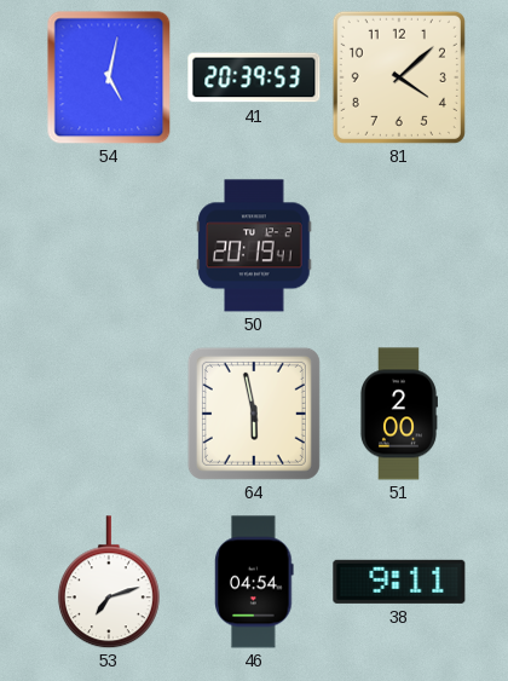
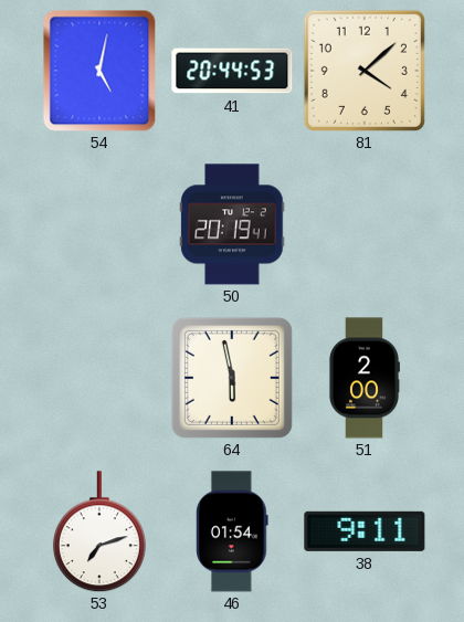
41: 20:39 -> 20:44 (232, 71)
46: 04:54 -> 01:54 (232, 531)
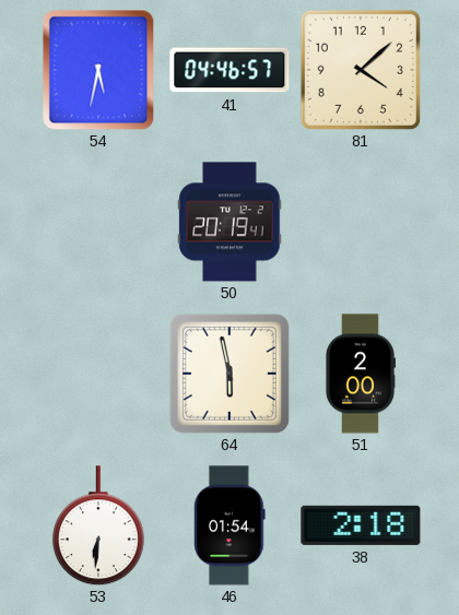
54: 5:02 -> 5:32 (98, 70)
41: 20:44 -> 04:46 (229, 70)
53: 7:12 -> 6:31 (98, 525)
38: 9:11 -> 2:18 (361, 525)
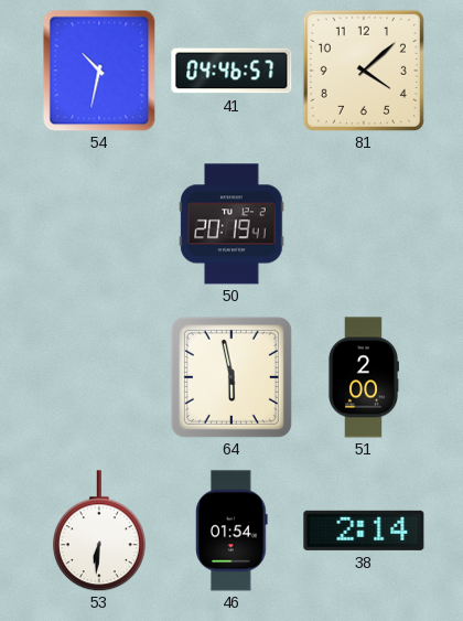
54: 5:32 -> 10:32 (99, 71)
38: 2:18 -> 2:14 (364, 531)
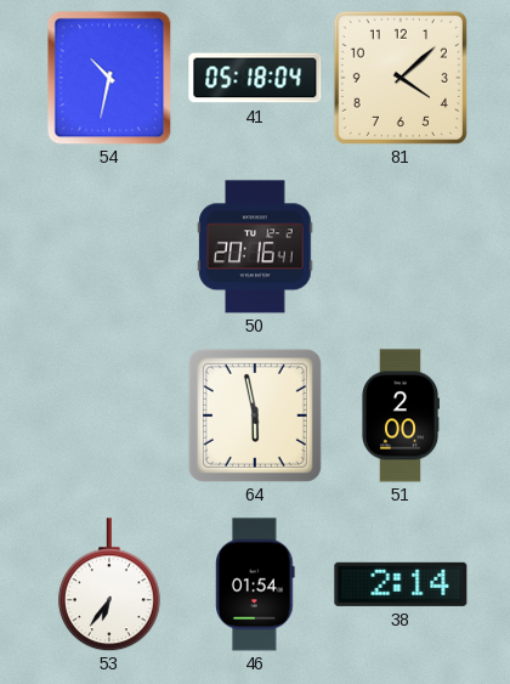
41: 04:46 -> 05:18 (255, 78)
50: 20:19 -> 20:16 (255, 247)
53: 6:31 -> 6:36 (109, 584)
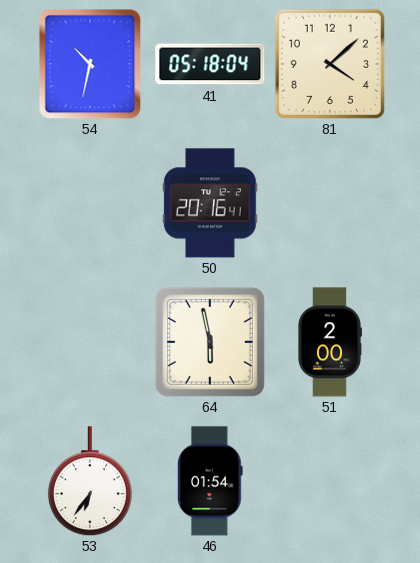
38: 2:14 -> none (401, 584)
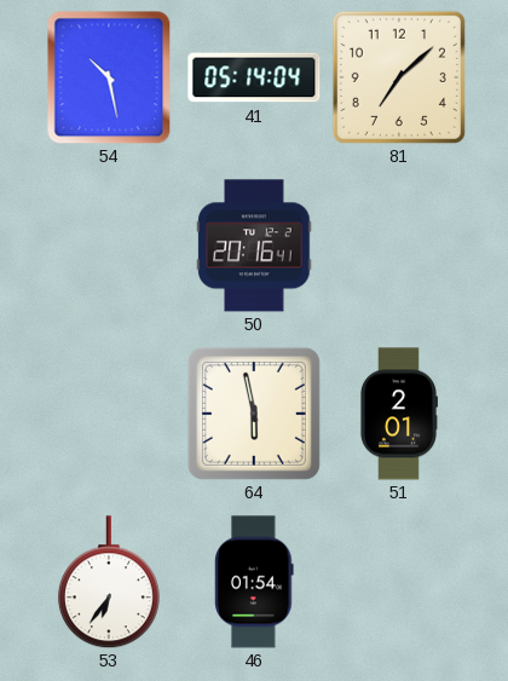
54: 10:32 -> 10:28 (109, 77)
41: 05:18 -> 05:14 (254, 77)
81: 4:08 -> 7:08 (399, 77)
51: 2:00 -> 2:01 (398, 414)
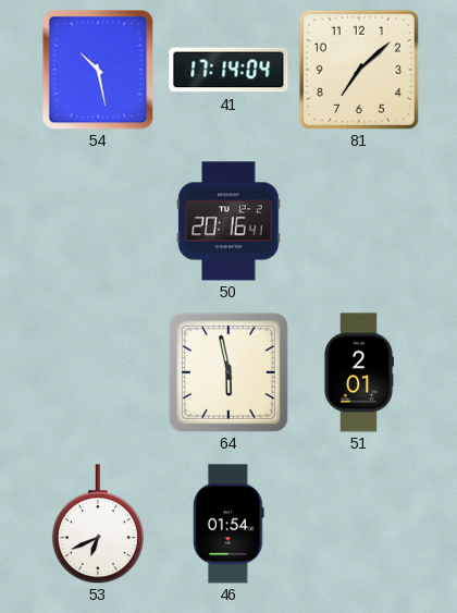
41: 05:14 -> 17:14 (228, 70)
53: 6:36 -> 6:41 (98, 524)
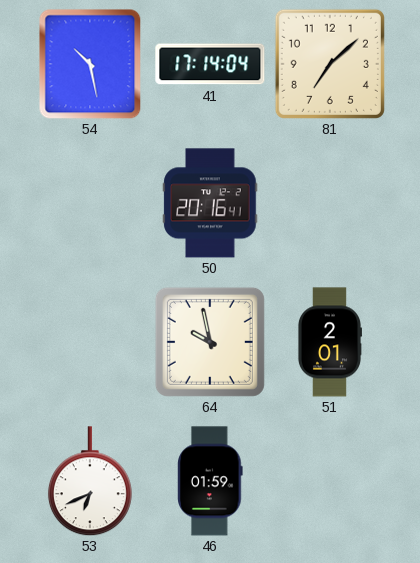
64: 5:58 -> 9:58 (210, 342)
46: 01:54 -> 01:59 (210, 481)
